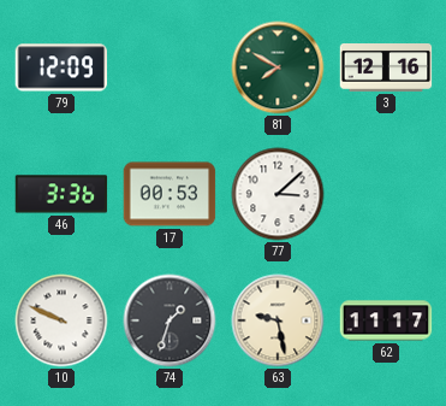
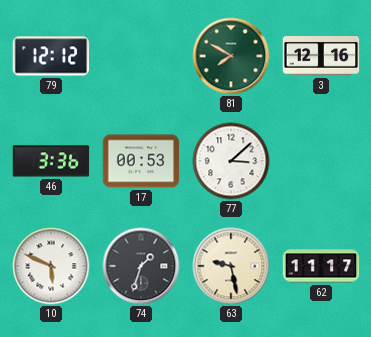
79: 12:09 -> 12:12 (51, 56)
10: 9:49 -> 5:49 (51, 266)
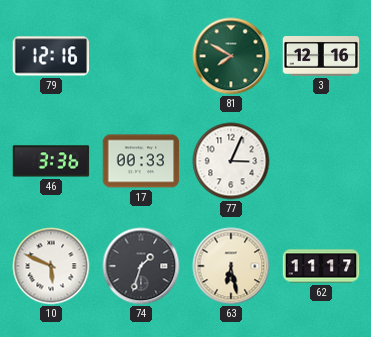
79: 12:12 -> 12:16 (51, 56)
17: 00:53 -> 00:33 (141, 161)
77: 3:08 -> 3:04 (231, 161)
63: 9:28 -> 6:28 (231, 266)
